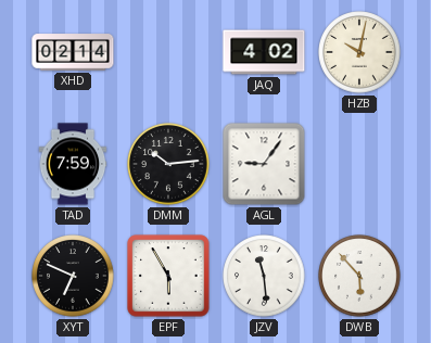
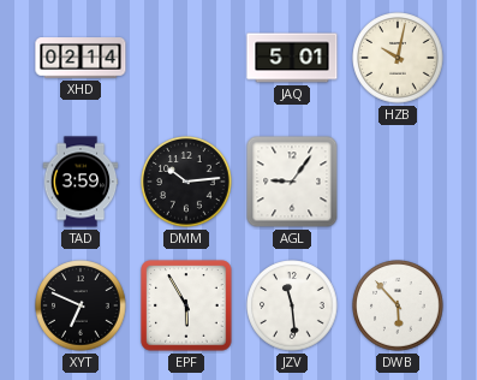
JAQ: 4:02 -> 5:01 (292, 58)
TAD: 7:59 -> 3:59 (81, 182)
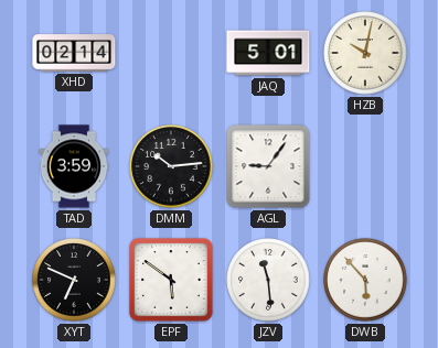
EPF: 5:55 -> 5:51 (171, 280)
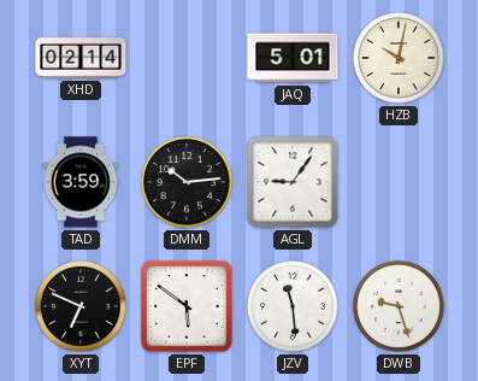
DWB: 5:53 -> 9:27 (399, 306)
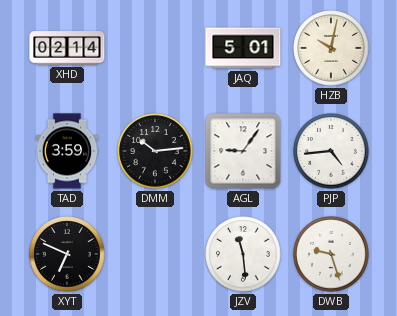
PJP: none -> 4:44 (331, 151)
EPF: 5:51 -> none (187, 306)
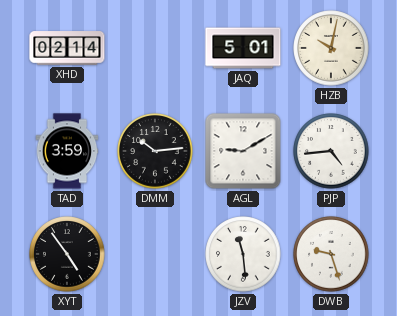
AGL: 9:06 -> 9:10 (243, 151)
XYT: 6:49 -> 4:54 (67, 254)
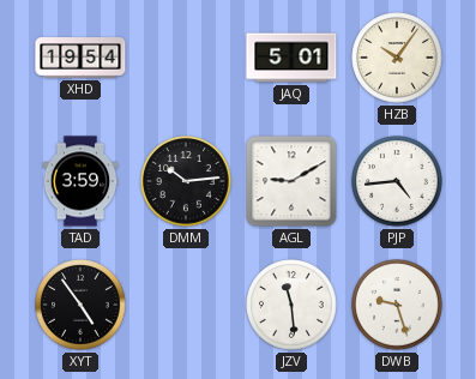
XHD: 02:14 -> 19:54 (80, 58)
HZB: 10:02 -> 10:06 (397, 58)
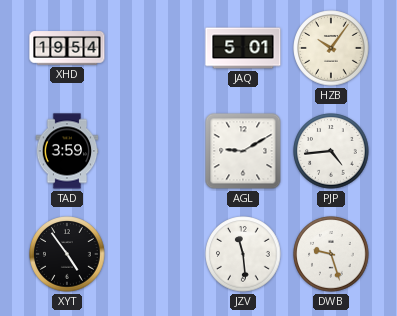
DMM: 10:14 -> none (186, 181)
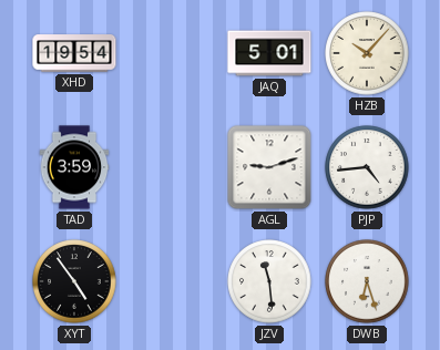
HZB: 10:06 -> 10:07 (367, 53)
AGL: 9:10 -> 9:12 (269, 167)
DWB: 9:27 -> 6:27 (367, 281)
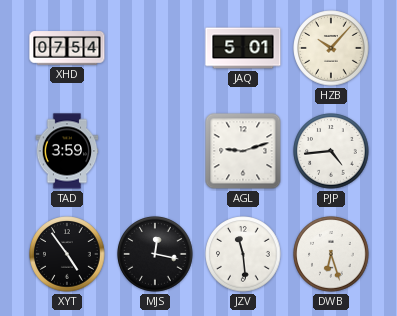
XHD: 19:54 -> 07:54 (67, 48)
MJS: none -> 12:17 (155, 254)
